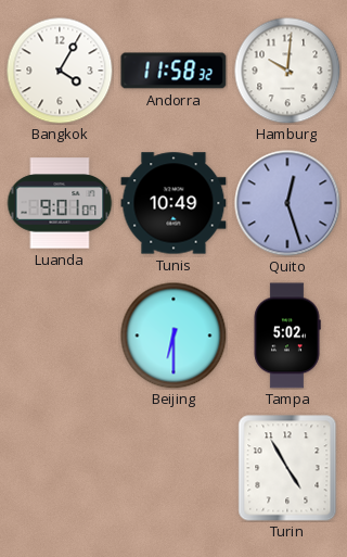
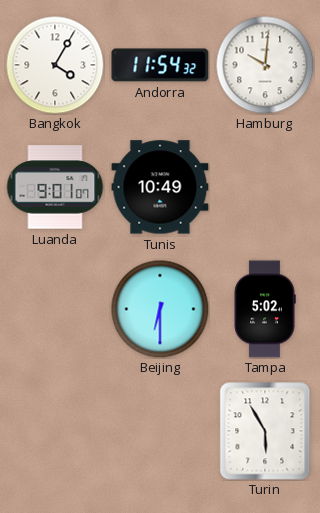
Andorra: 11:58 -> 11:54 (160, 65)
Quito: 12:27 -> none (287, 203)
Turin: 4:55 -> 5:55 (265, 431)
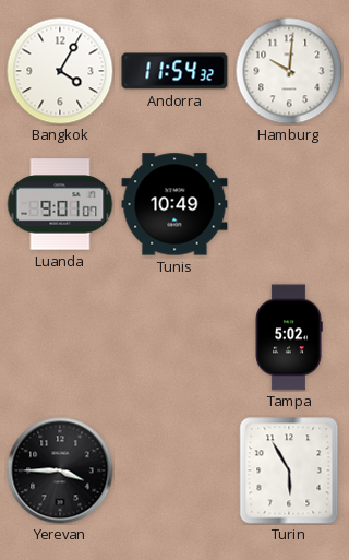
Beijing: 6:30 -> none (160, 309)
Yerevan: none -> 3:45 (60, 470)
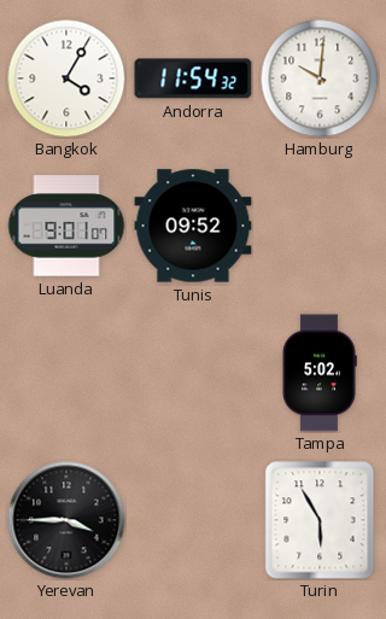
Tunis: 10:49 -> 09:52 (193, 226)
